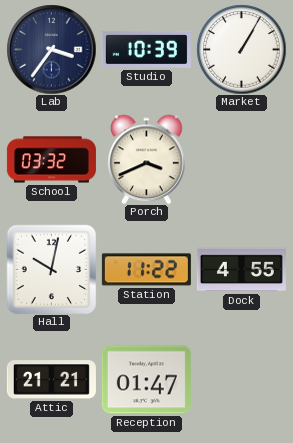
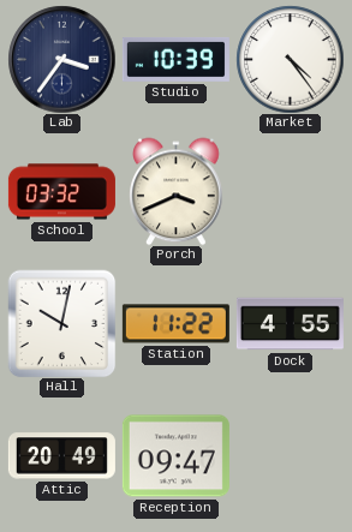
Market: 1:05 -> 4:24 (290, 59)
Attic: 21:21 -> 20:49 (61, 456)
Reception: 01:47 -> 09:47 (175, 456)
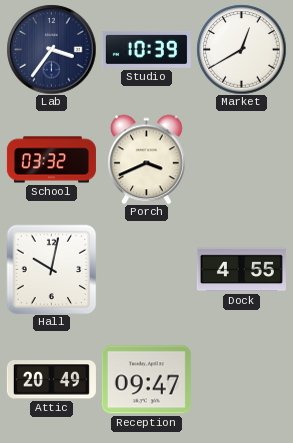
Market: 4:24 -> 12:40 (241, 49)
Station: 11:22 -> none (175, 324)
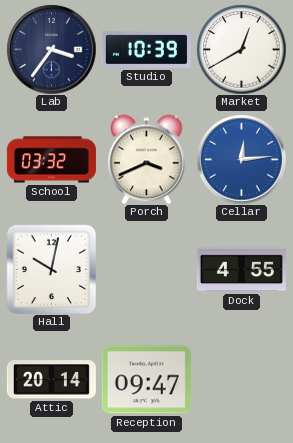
Cellar: none -> 12:14 (241, 159)
Attic: 20:49 -> 20:14 (51, 380)
